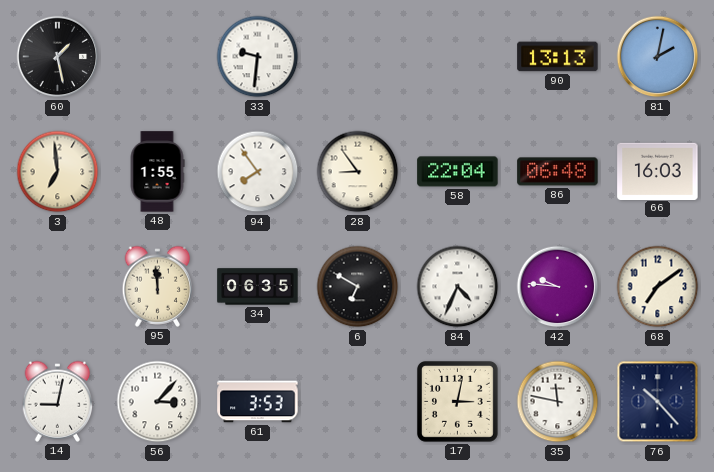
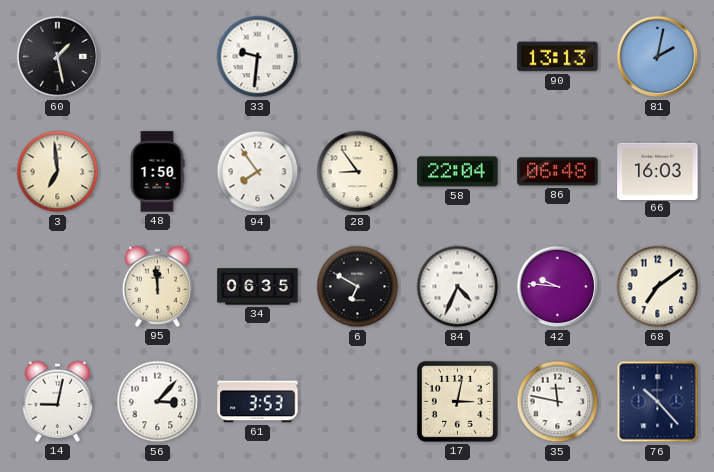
48: 1:55 -> 1:50 (157, 172)
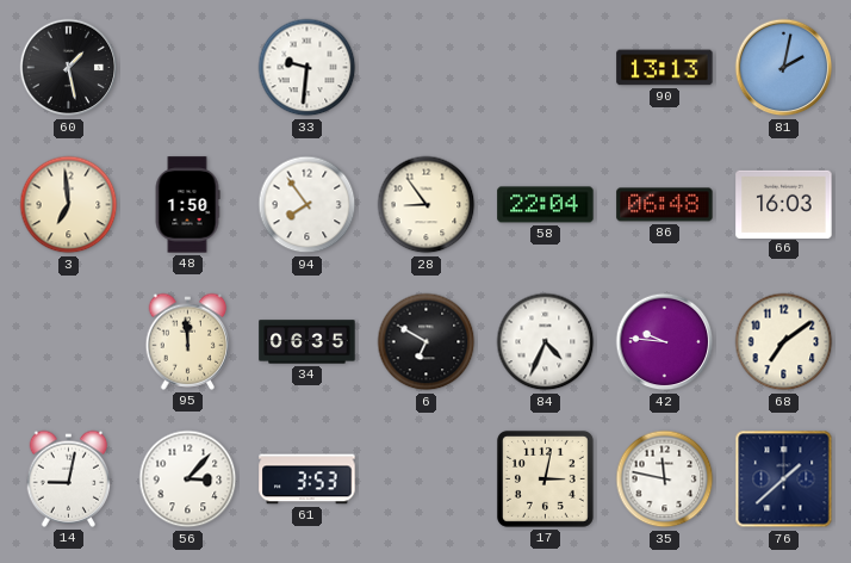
76: 10:23 -> 1:38 (784, 480)
